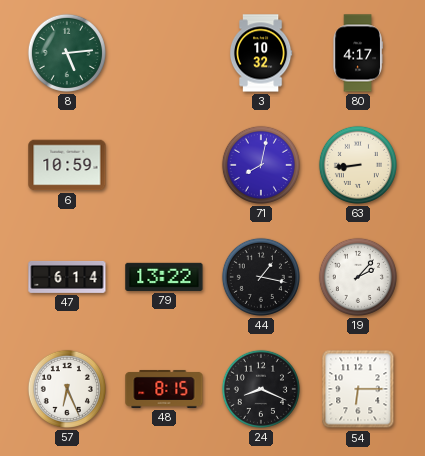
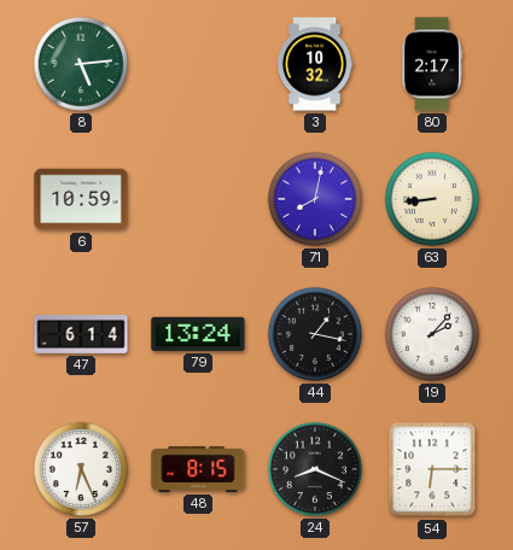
80: 4:17 -> 2:17 (432, 64)
79: 13:22 -> 13:24 (198, 334)
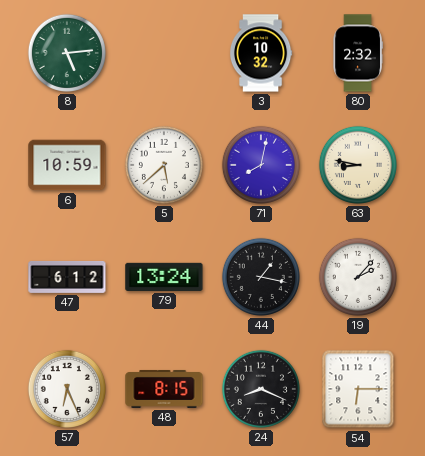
80: 2:17 -> 2:32 (358, 53)
5: none -> 5:38 (164, 165)
63: 8:44 -> 8:47 (358, 165)
47: 6:14 -> 6:12 (67, 277)
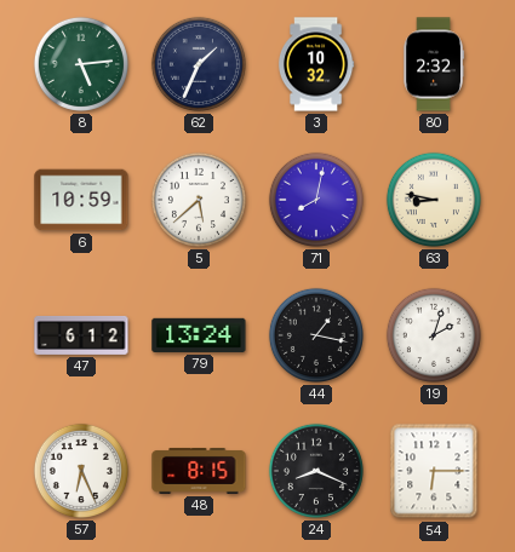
62: none -> 1:34 (199, 64)
19: 2:07 -> 2:03 (434, 335)
